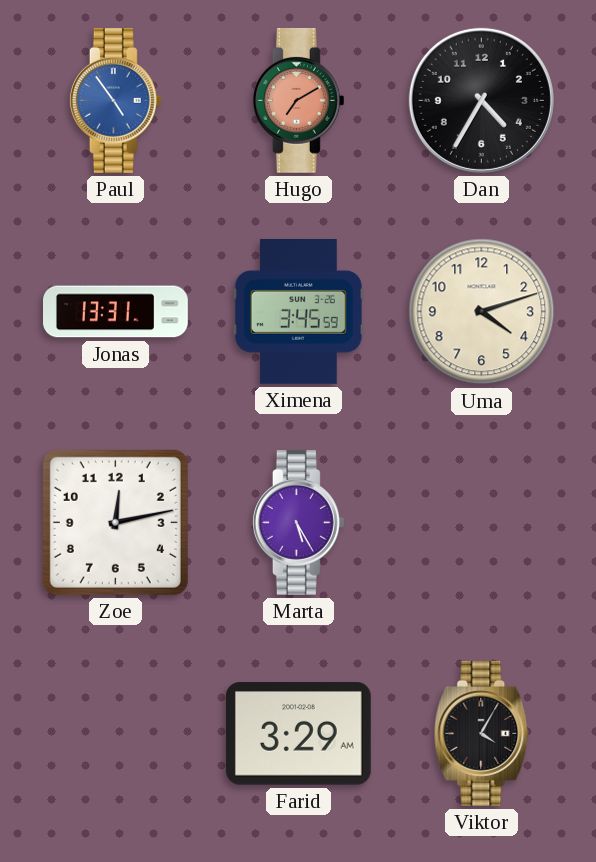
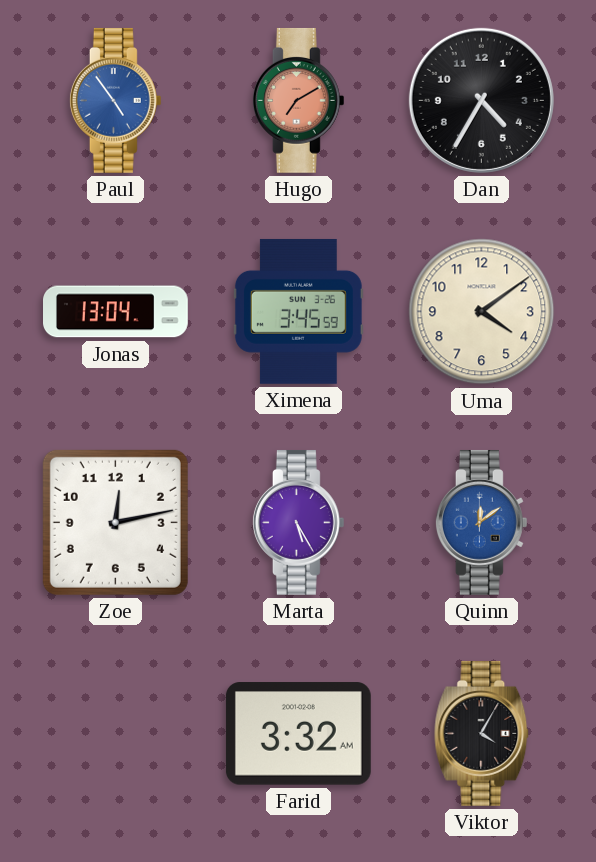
Jonas: 13:31 -> 13:04 (116, 312)
Uma: 4:12 -> 4:09 (482, 312)
Quinn: none -> 12:09 (481, 522)
Farid: 3:29 -> 3:32 (298, 734)
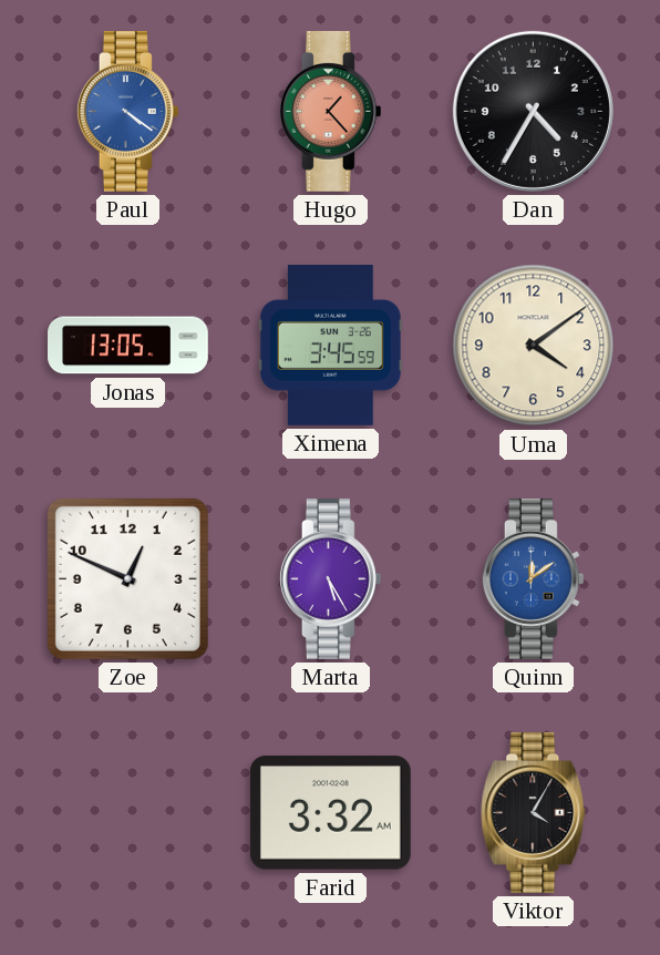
Paul: 4:54 -> 4:21 (127, 111)
Hugo: 7:10 -> 1:23 (330, 111)
Jonas: 13:04 -> 13:05 (128, 346)
Zoe: 12:13 -> 12:49 (127, 578)
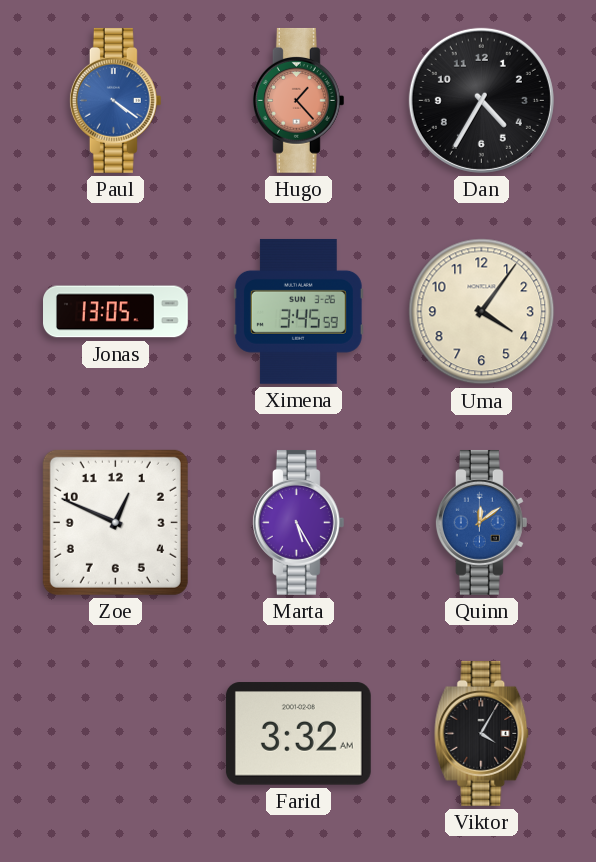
Uma: 4:09 -> 4:06 (482, 312)
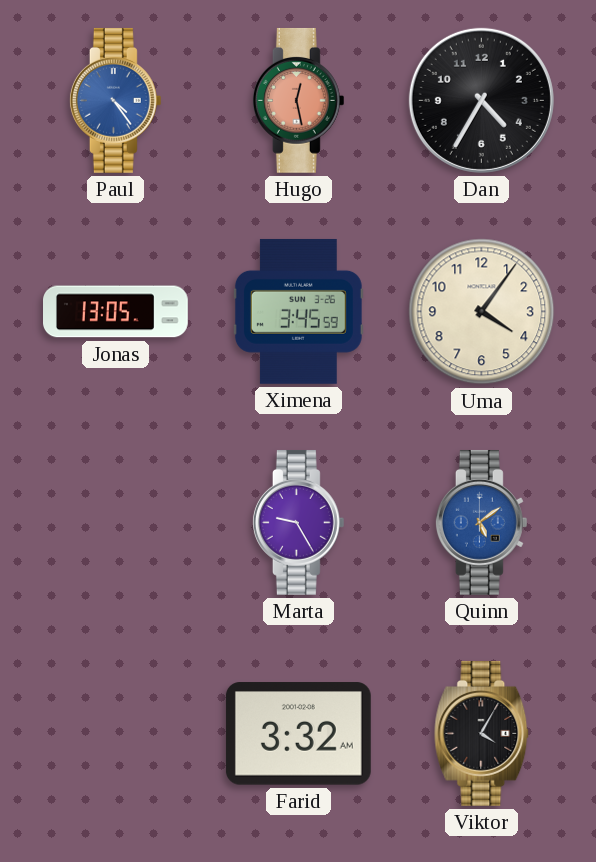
Paul: 4:21 -> 4:24 (115, 100)
Hugo: 1:23 -> 12:28 (298, 100)
Zoe: 12:49 -> none (115, 522)
Marta: 5:25 -> 9:25 (298, 522)
Quinn: 12:09 -> 5:09 (481, 522)
